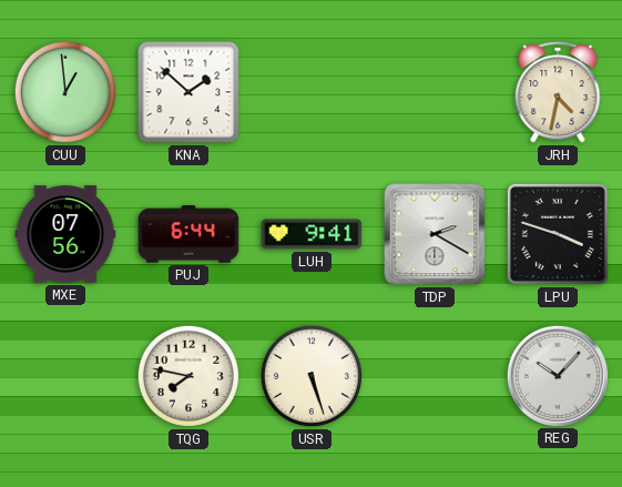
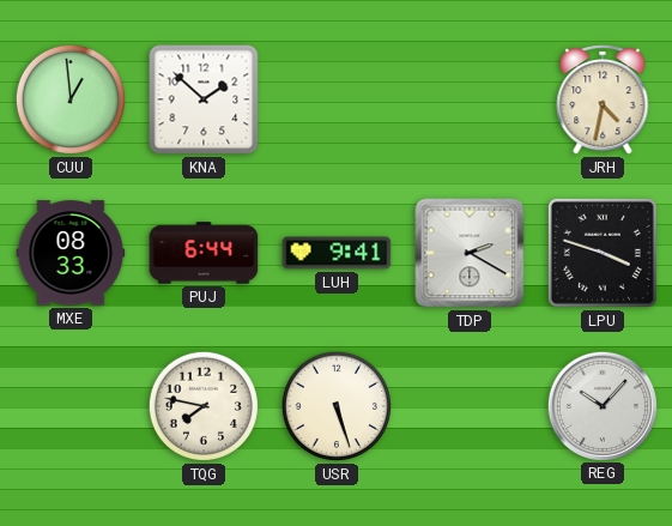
MXE: 07:56 -> 08:33 (71, 253)
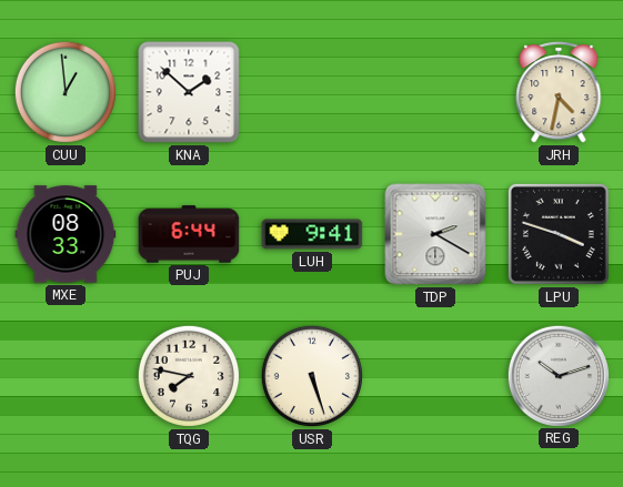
REG: 10:07 -> 10:12 (557, 375)
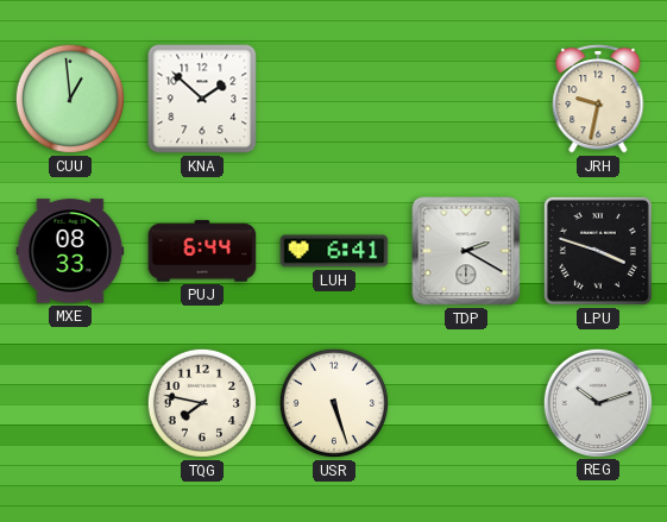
JRH: 4:32 -> 9:32 (598, 99)
LUH: 9:41 -> 6:41 (334, 251)
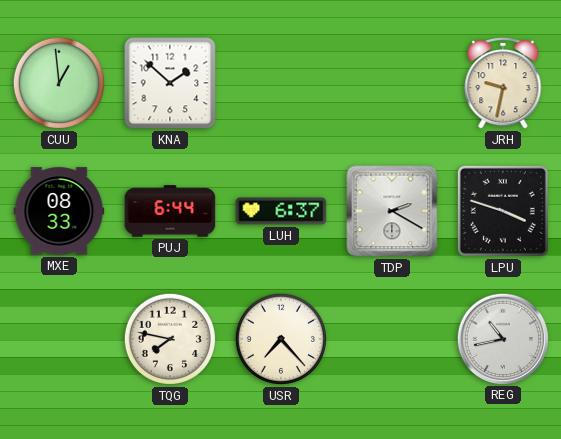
LUH: 6:41 -> 6:37 (281, 211)
USR: 5:27 -> 7:23 (281, 339)
REG: 10:12 -> 10:43 (502, 338)
